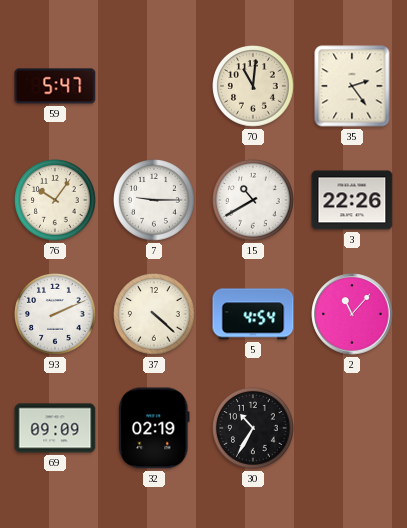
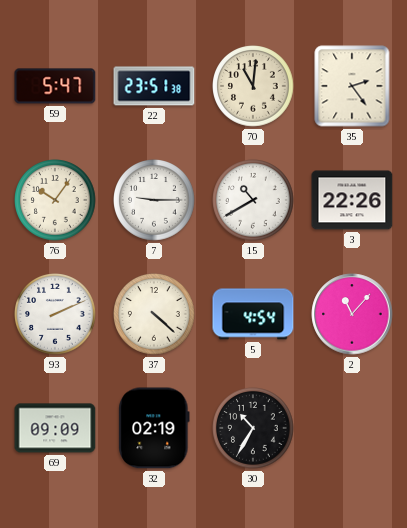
22: none -> 23:51 (154, 86)
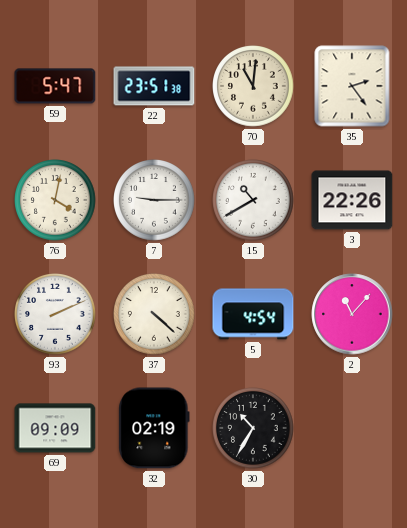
76: 10:06 -> 4:02 (56, 201)
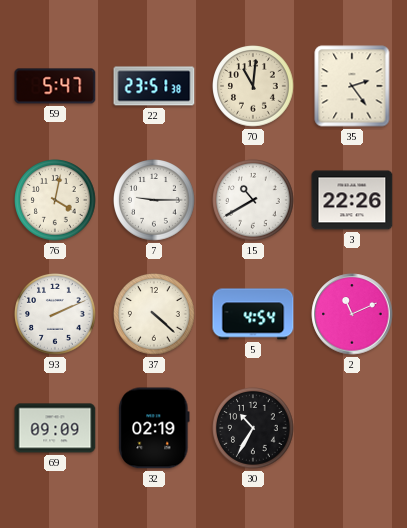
2: 11:07 -> 11:11 (352, 314)
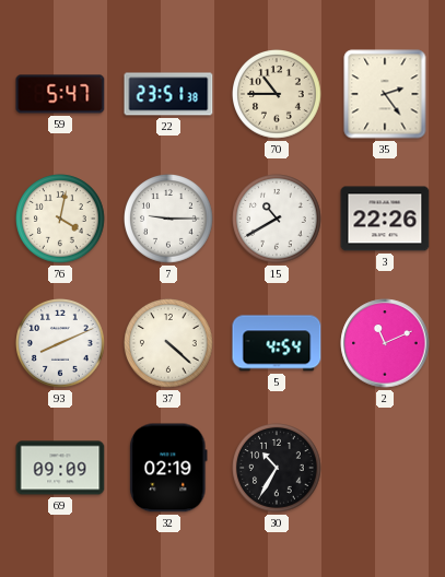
70: 11:01 -> 10:45 (278, 95)
93: 2:11 -> 8:11 (61, 344)
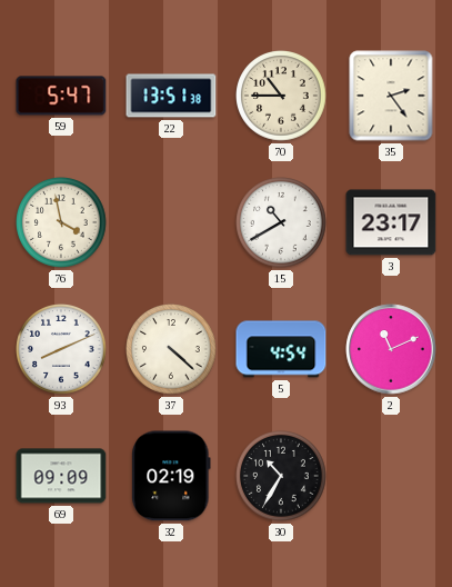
22: 23:51 -> 13:51 (171, 96)
76: 4:02 -> 3:58 (62, 223)
7: 9:15 -> none (169, 220)
3: 22:26 -> 23:17 (391, 222)
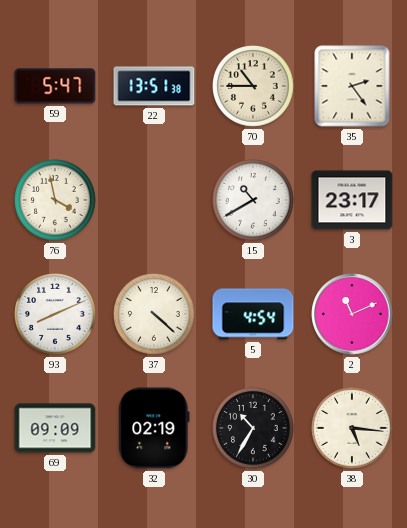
38: none -> 5:16 (353, 429)
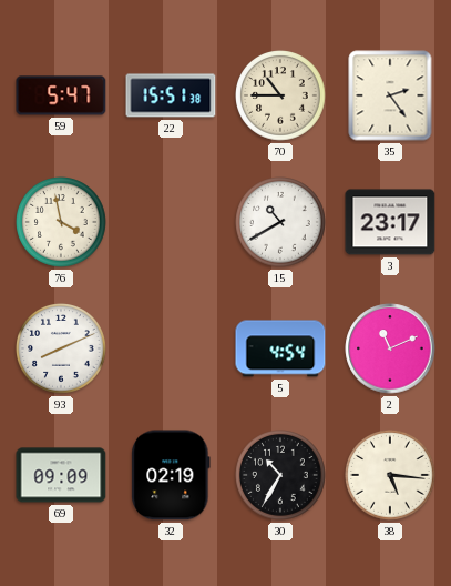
22: 13:51 -> 15:51 (171, 95)
37: 4:22 -> none (155, 315)
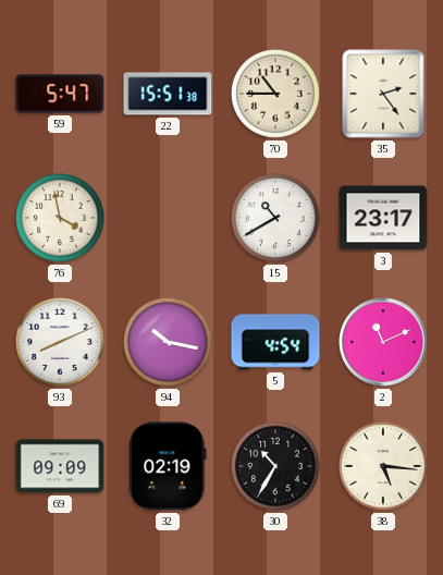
94: none -> 10:17 (169, 343)
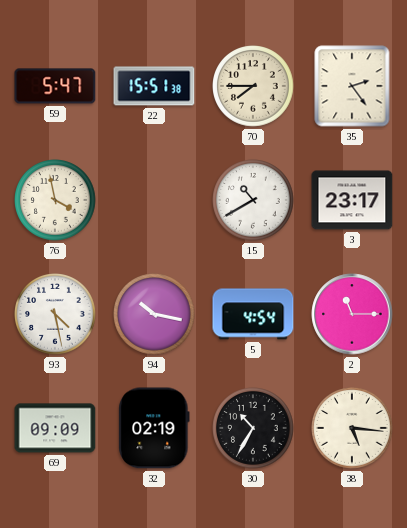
70: 10:45 -> 7:45 (254, 87)
93: 8:11 -> 4:28 (56, 315)
2: 11:11 -> 11:15 (352, 314)
